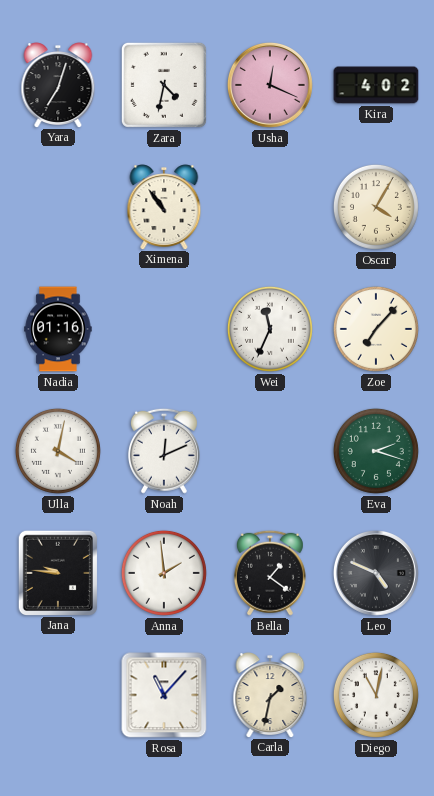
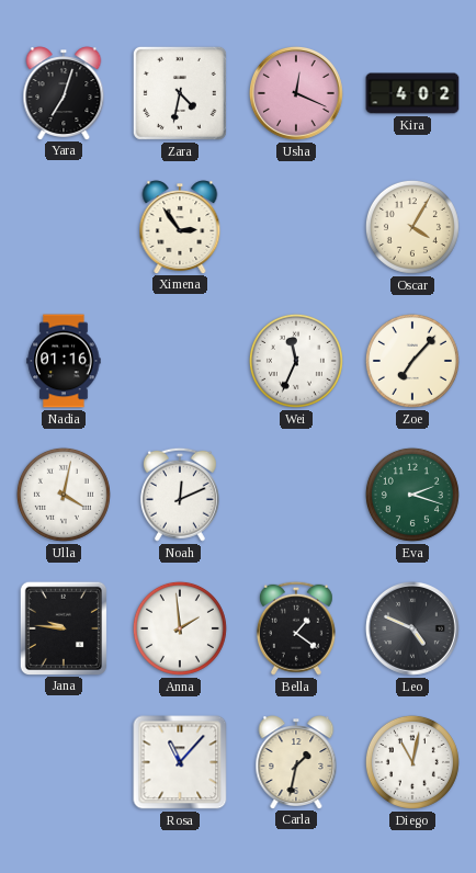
Ximena: 10:54 -> 2:54 (180, 227)
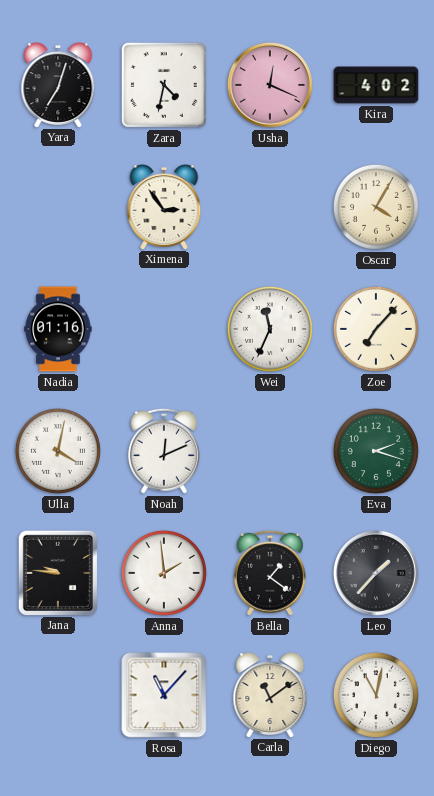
Leo: 4:49 -> 1:37 (376, 573)
Carla: 1:32 -> 11:09 (270, 695)
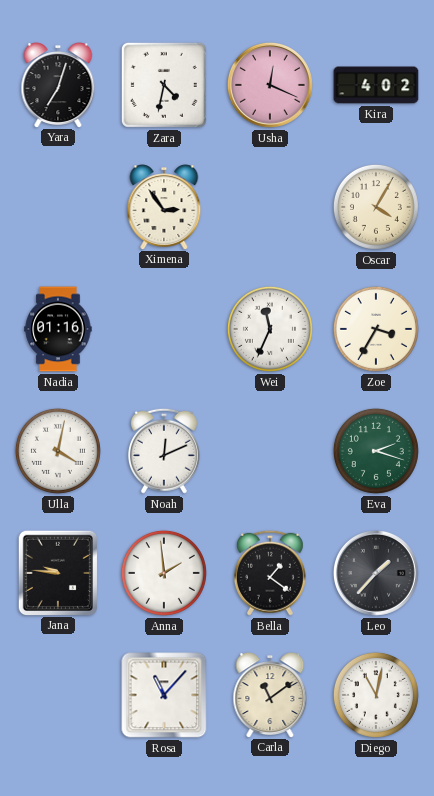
Zoe: 7:07 -> 3:35 (376, 329)
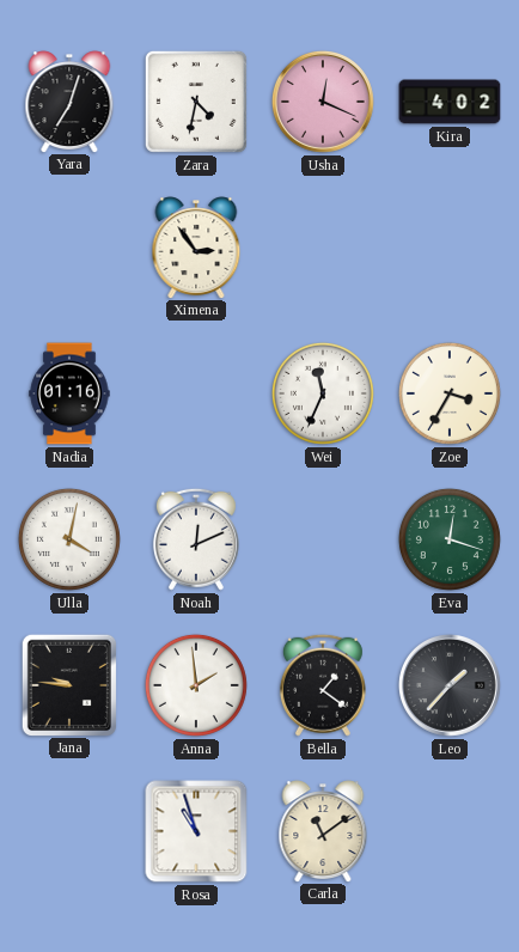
Oscar: 4:05 -> none (376, 207)
Eva: 2:18 -> 12:18 (450, 539)
Rosa: 11:07 -> 10:57 (196, 831)
Diego: 11:02 -> none (376, 695)
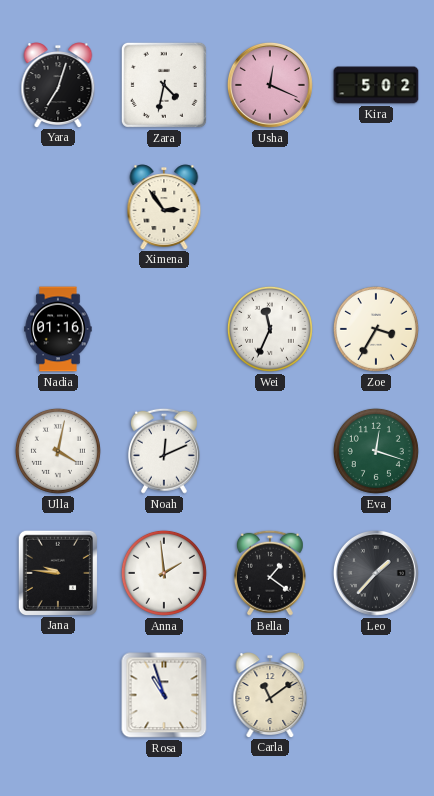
Kira: 4:02 -> 5:02 (376, 85)
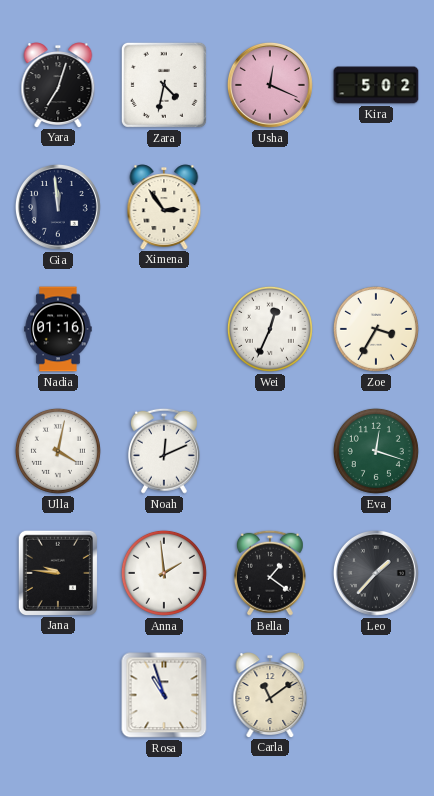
Gia: none -> 11:59 (58, 207)
Wei: 11:34 -> 12:34 (270, 329)
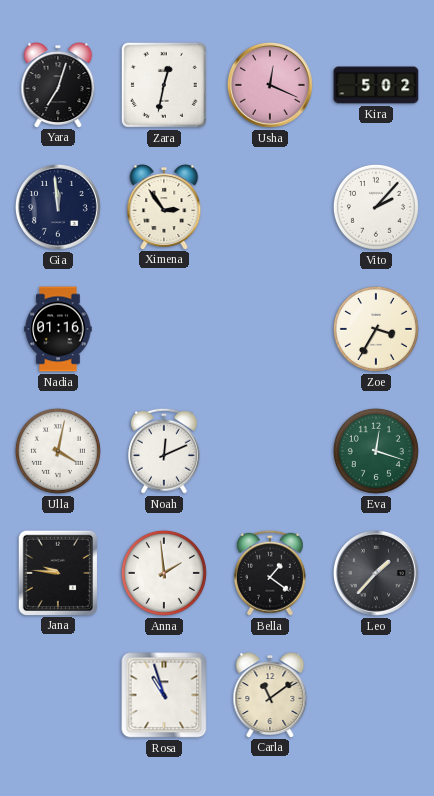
Zara: 4:32 -> 12:32 (164, 85)
Vito: none -> 2:07 (376, 207)
Wei: 12:34 -> none (270, 329)
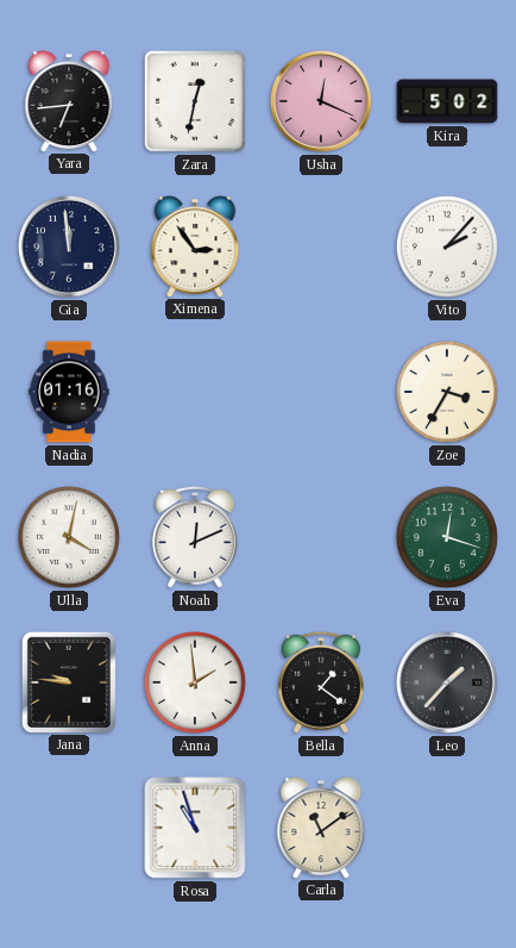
Yara: 7:03 -> 6:44 (69, 101)
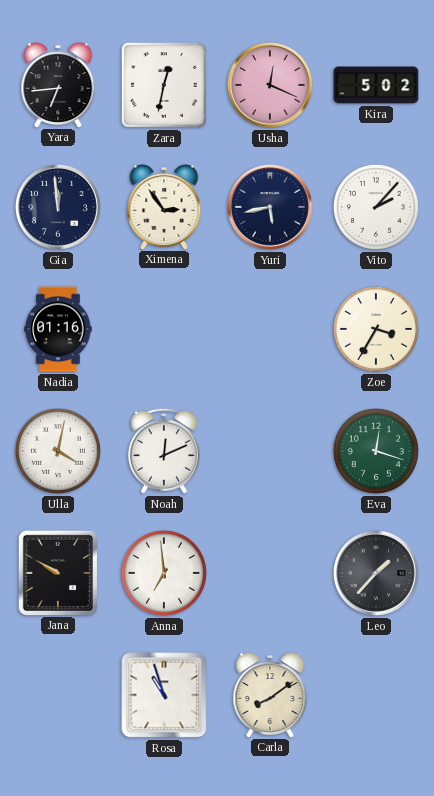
Yuri: none -> 5:43 (270, 207)
Jana: 9:46 -> 9:50 (57, 572)
Anna: 1:59 -> 6:59 (164, 573)
Bella: 1:21 -> none (321, 682)
Carla: 11:09 -> 8:09 (270, 695)
